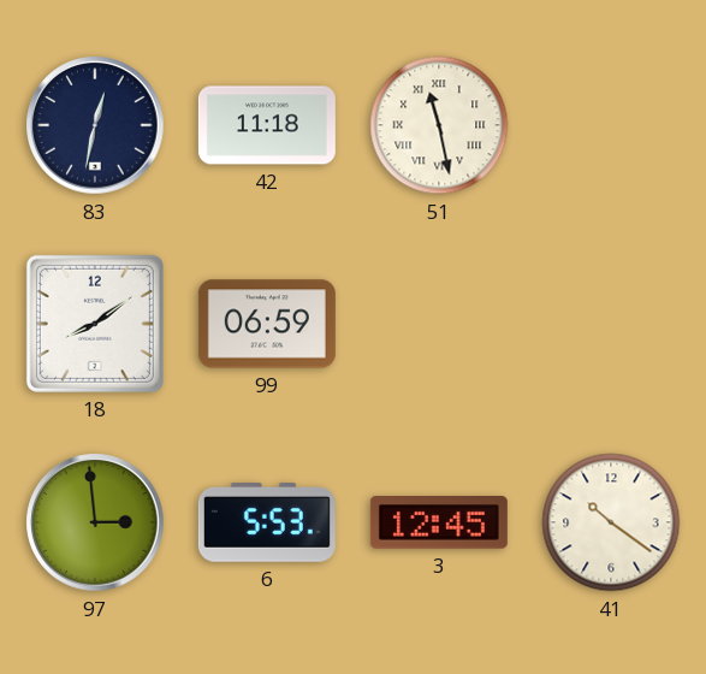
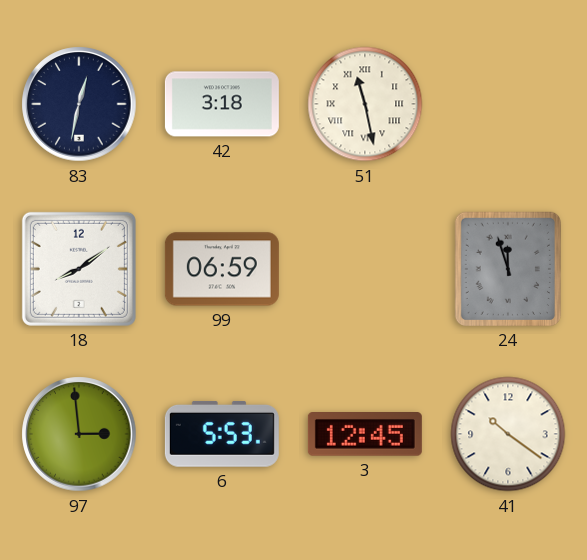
42: 11:18 -> 3:18 (222, 104)
24: none -> 11:57 (508, 269)
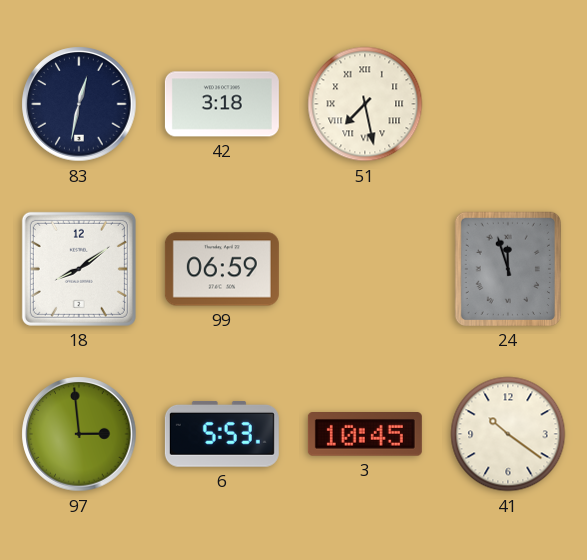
51: 11:28 -> 7:28 (365, 104)
3: 12:45 -> 10:45 (365, 435)
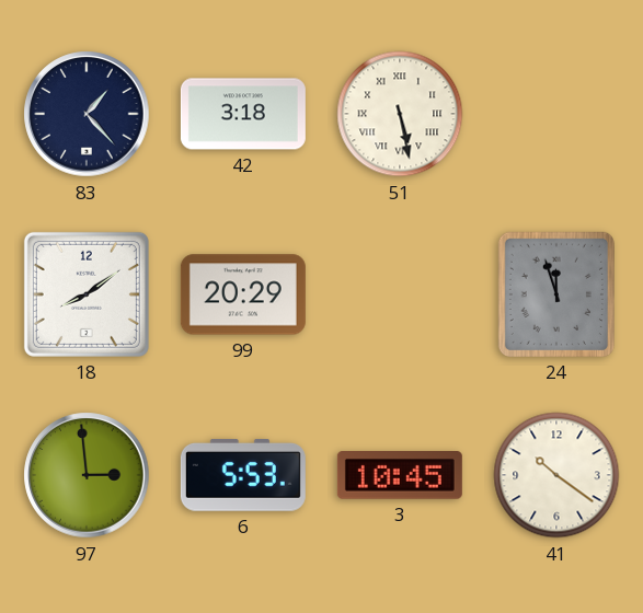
83: 12:32 -> 1:23 (87, 114)
51: 7:28 -> 5:28 (400, 114)
99: 06:59 -> 20:29 (243, 294)
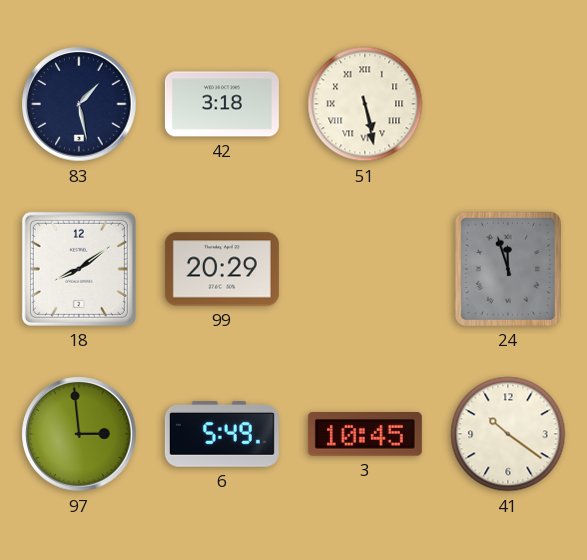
83: 1:23 -> 1:28 (79, 104)
6: 5:53 -> 5:49 (222, 434)
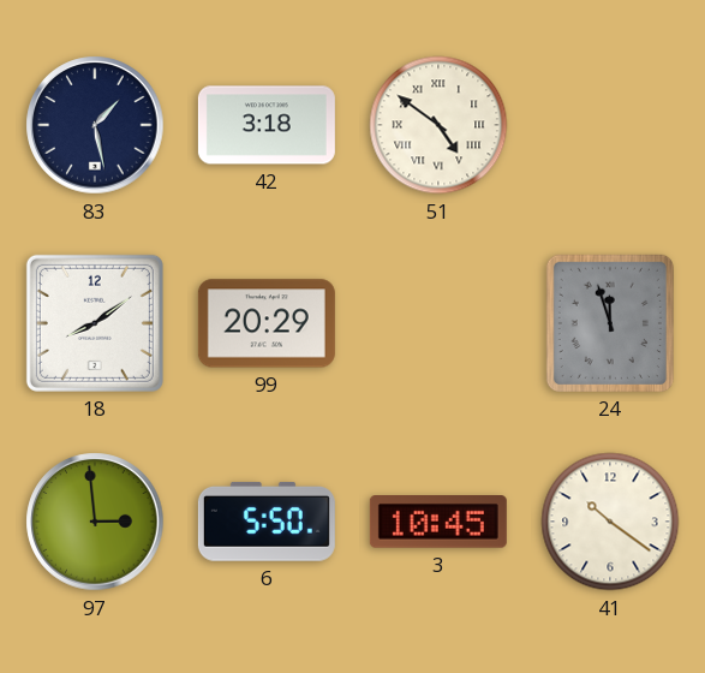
51: 5:28 -> 4:51 (438, 125)
6: 5:49 -> 5:50 (267, 522)
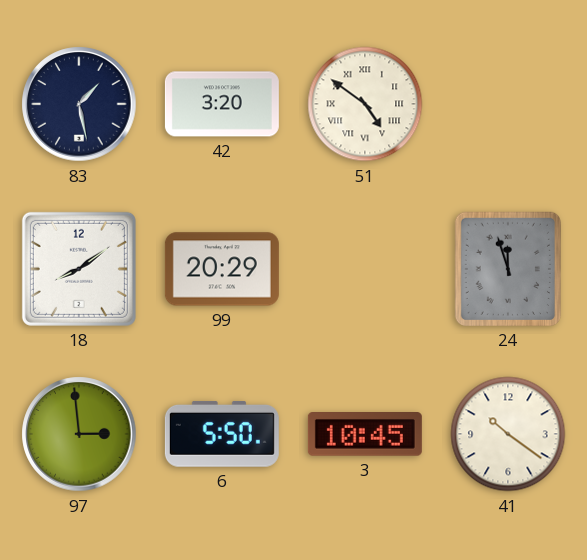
42: 3:18 -> 3:20 (222, 104)
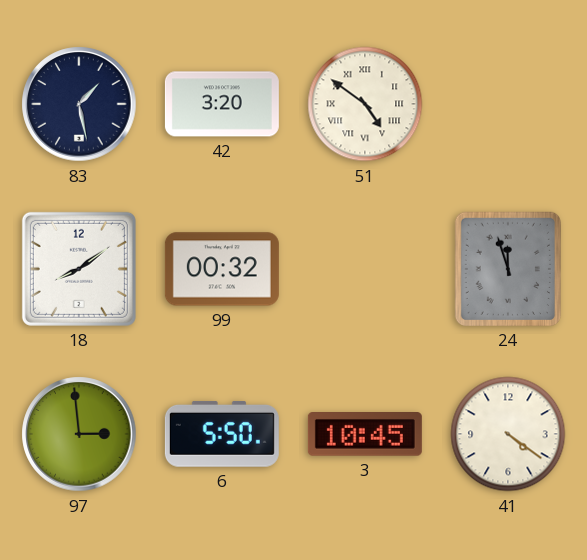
99: 20:29 -> 00:32 (222, 269)
41: 10:21 -> 4:21 (508, 434)
